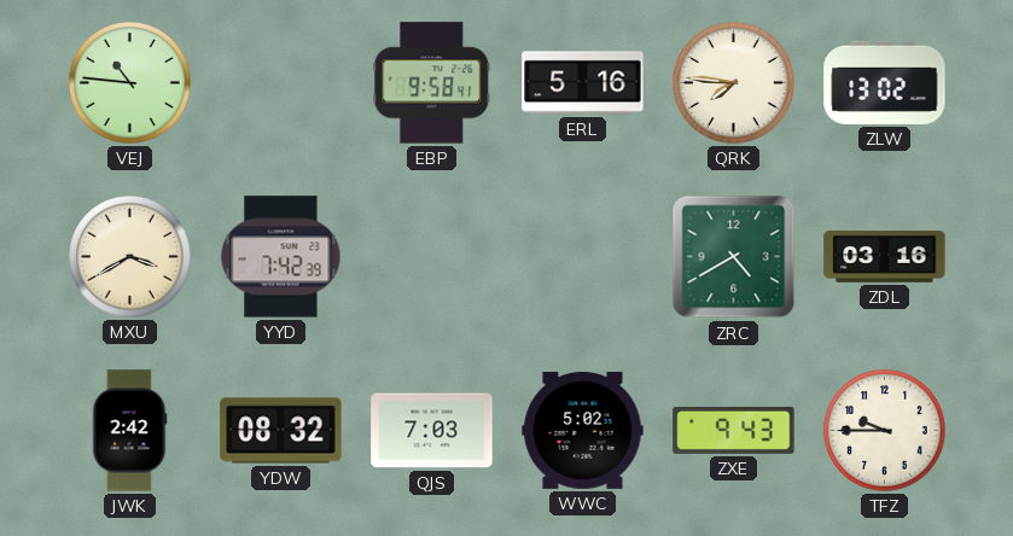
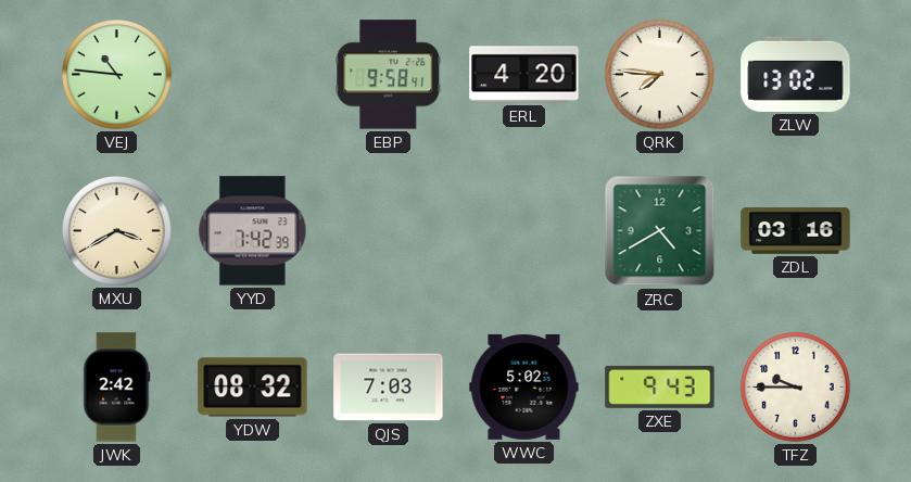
ERL: 5:16 -> 4:20 (524, 75)
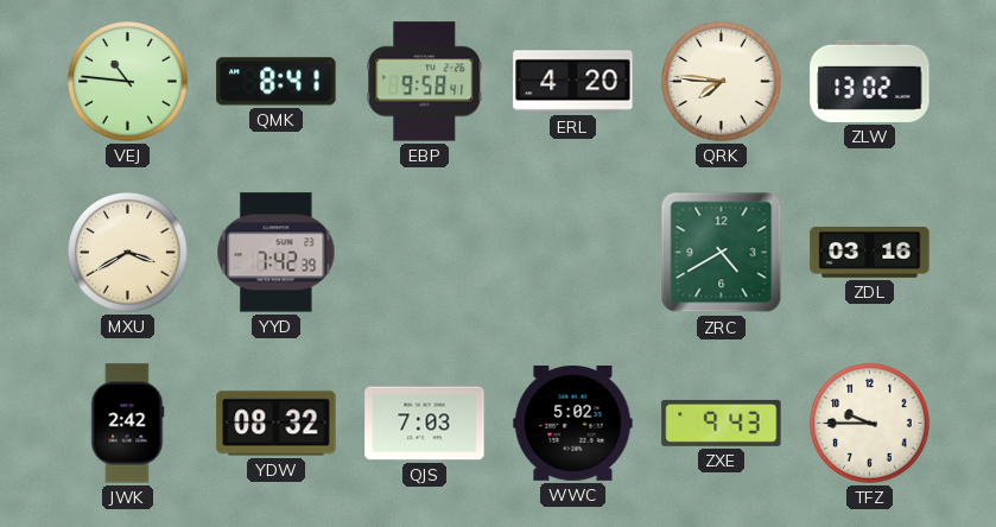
QMK: none -> 8:41 (277, 82)
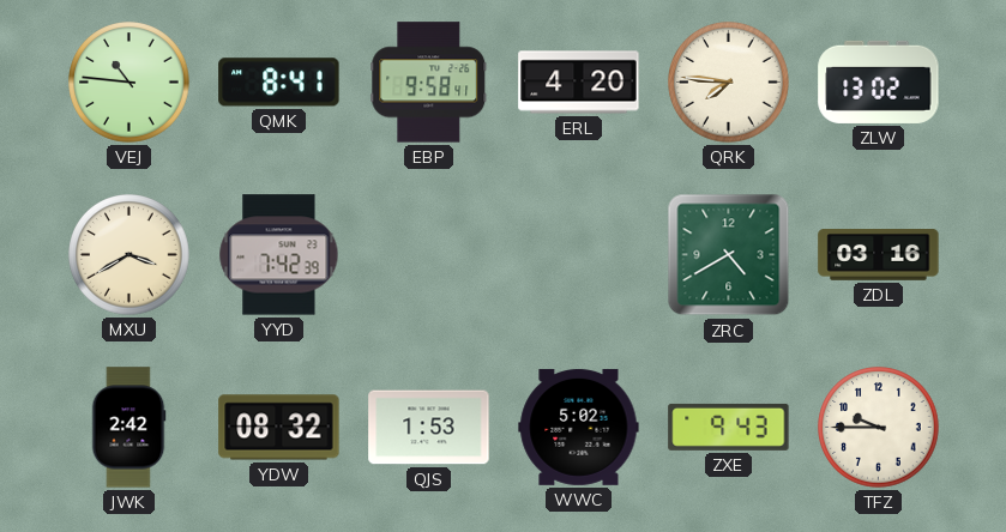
QJS: 7:03 -> 1:53 (429, 428)
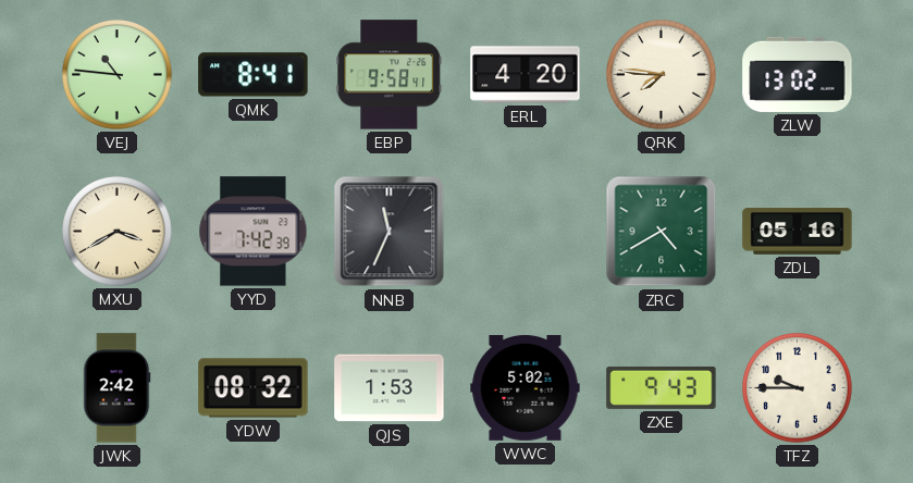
NNB: none -> 11:34 (390, 232)
ZDL: 03:16 -> 05:16 (798, 232)
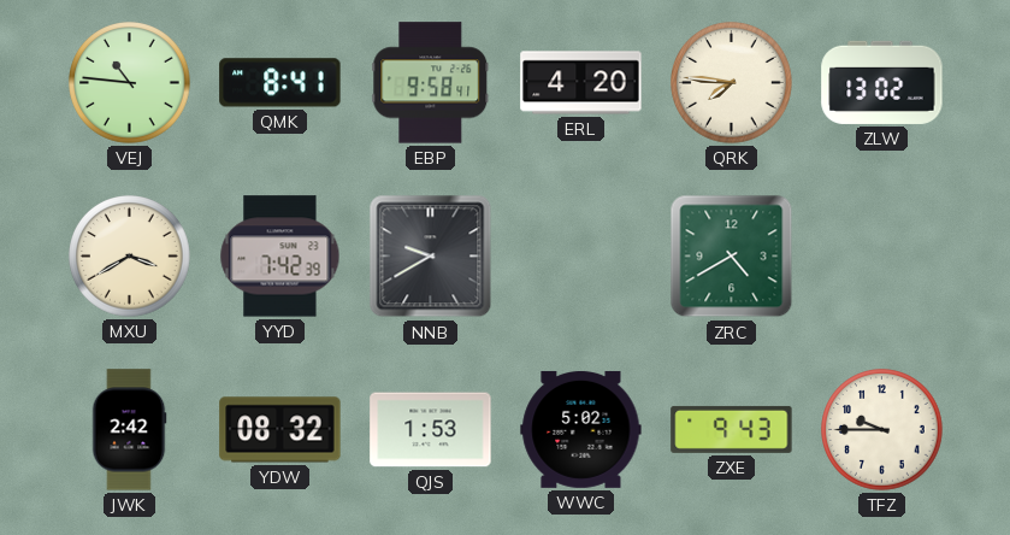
NNB: 11:34 -> 9:40 (431, 257)
ZDL: 05:16 -> none (798, 232)
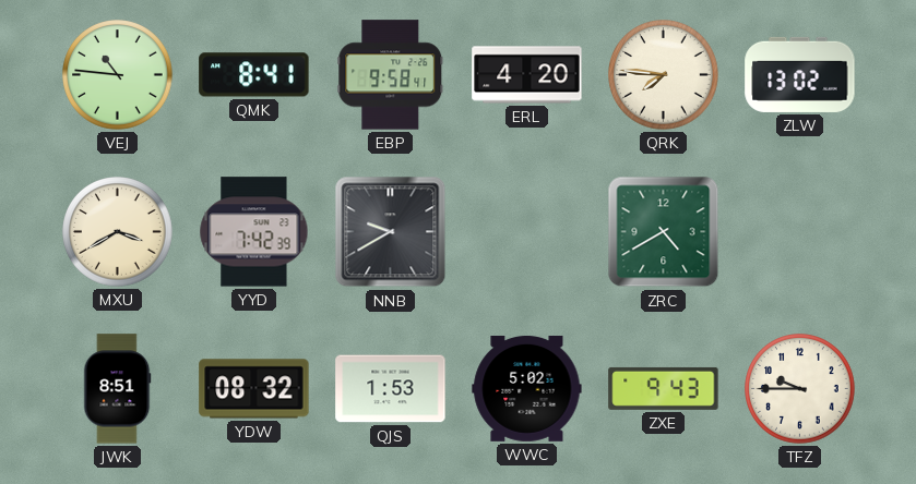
JWK: 2:42 -> 8:51 (117, 389)
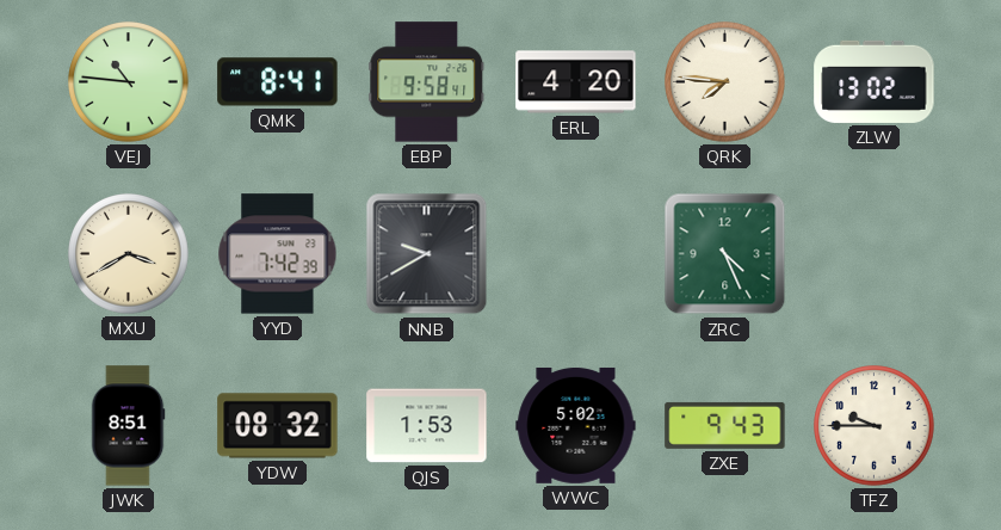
ZRC: 4:40 -> 4:26 (725, 254)
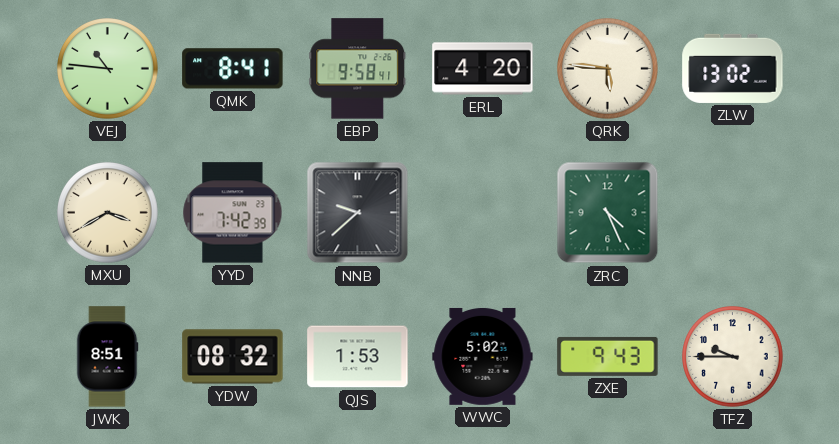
QRK: 7:46 -> 5:46 (608, 69)
NNB: 9:40 -> 9:38 (358, 213)
